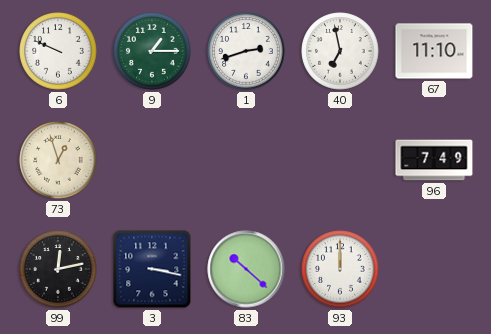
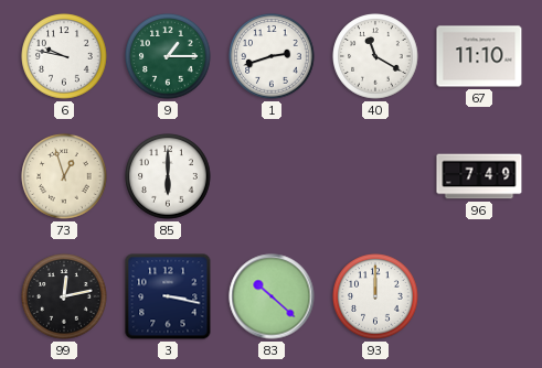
6: 9:49 -> 9:47 (64, 56)
40: 6:58 -> 11:20 (375, 56)
85: none -> 6:00 (168, 176)
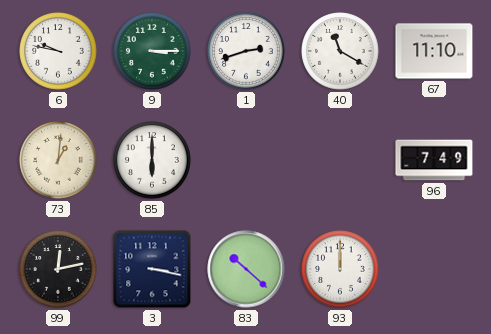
9: 1:15 -> 3:15 (152, 51)
73: 12:57 -> 1:01 (58, 160)
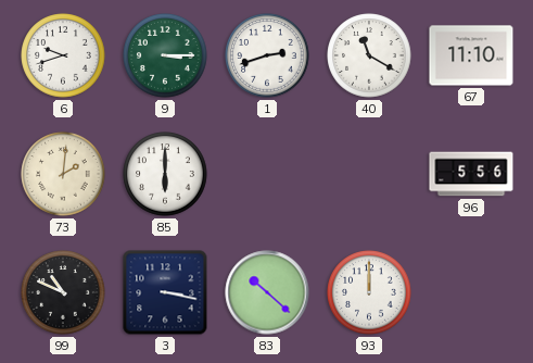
6: 9:47 -> 9:42 (63, 55)
73: 1:01 -> 2:01 (63, 174)
96: 7:49 -> 5:56 (471, 174)
99: 12:13 -> 10:49 (63, 292)
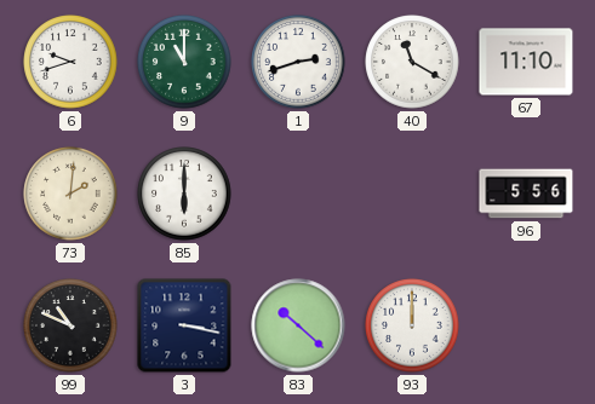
9: 3:15 -> 11:00 (184, 62)
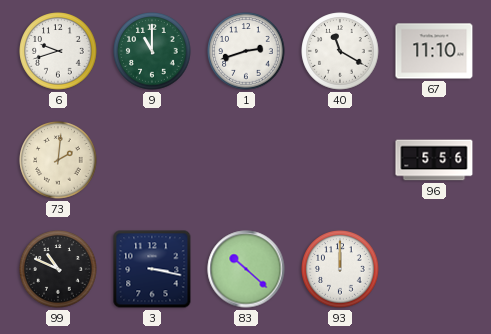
85: 6:00 -> none (184, 194)
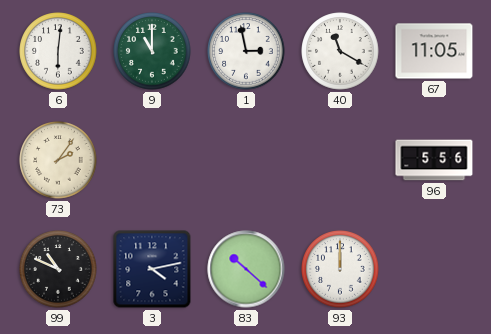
6: 9:42 -> 6:01 (58, 51)
1: 2:42 -> 2:58 (246, 51)
67: 11:10 -> 11:05 (434, 51)
73: 2:01 -> 2:06 (58, 160)
3: 3:17 -> 4:13 (152, 269)
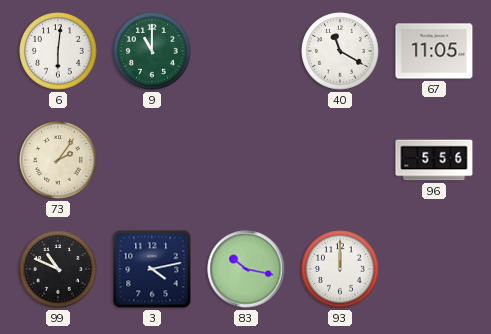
1: 2:58 -> none (246, 51)
83: 10:22 -> 10:17 (246, 269)
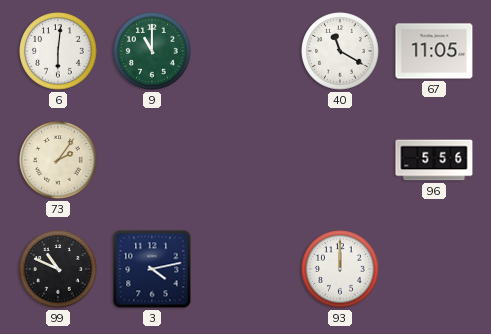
83: 10:17 -> none (246, 269)
